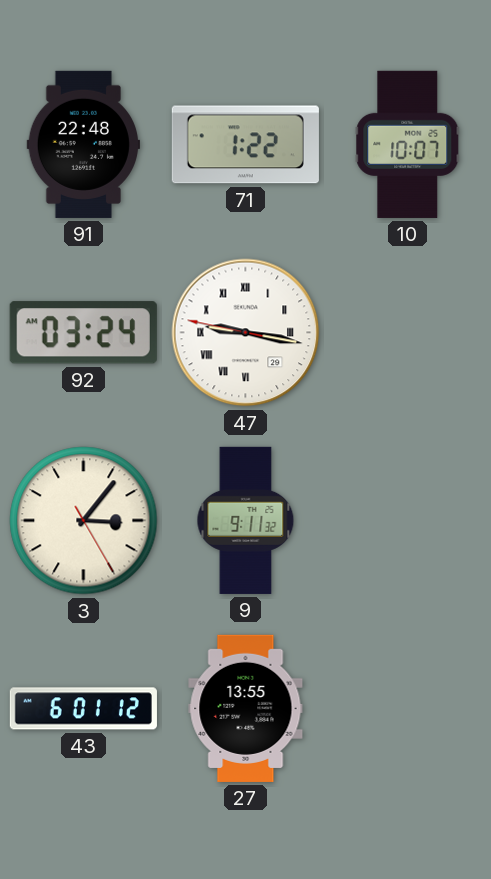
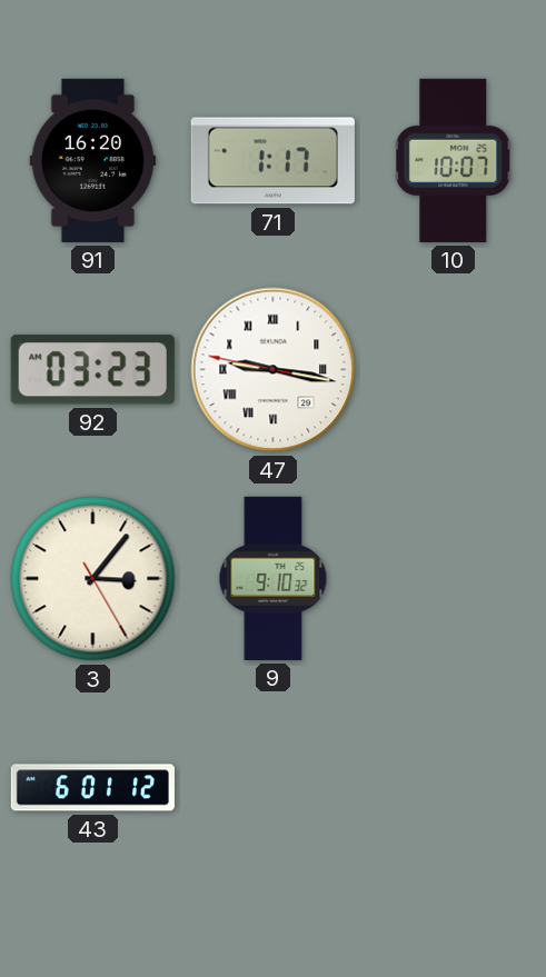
91: 22:48 -> 16:20 (92, 160)
71: 1:22 -> 1:17 (272, 161)
92: 03:24 -> 03:23 (92, 370)
9: 9:11 -> 9:10 (274, 578)
27: 13:55 -> none (246, 708)
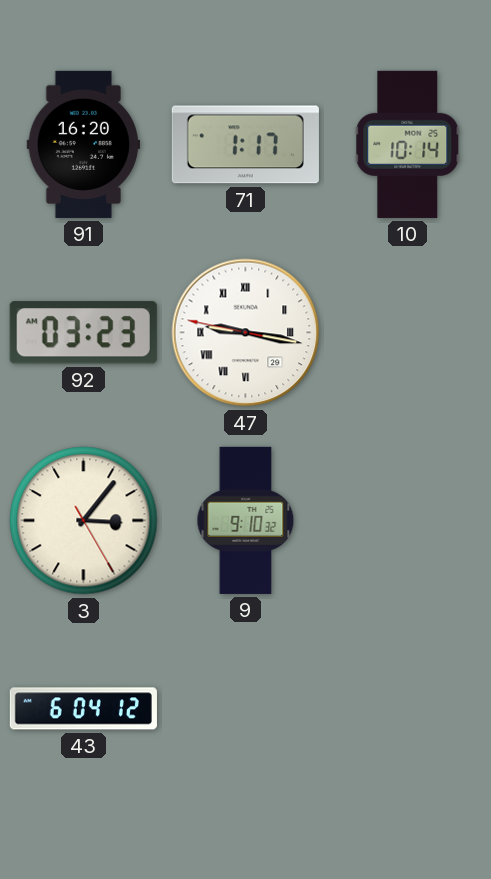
10: 10:07 -> 10:14 (408, 144)
43: 6:01 -> 6:04 (83, 709)
